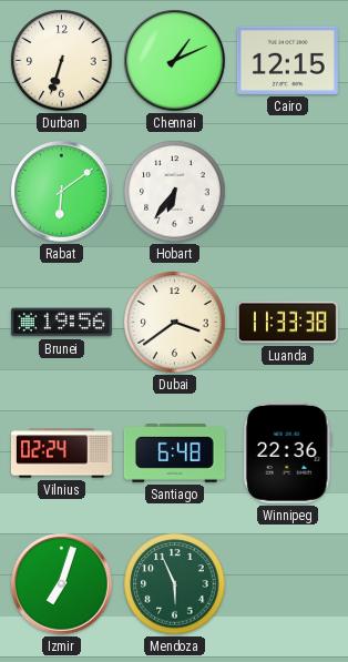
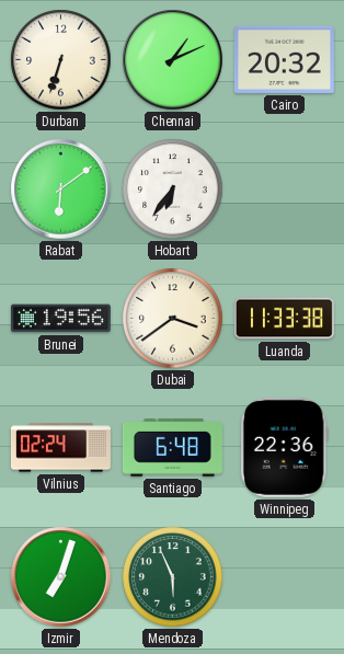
Cairo: 12:15 -> 20:32 (284, 59)
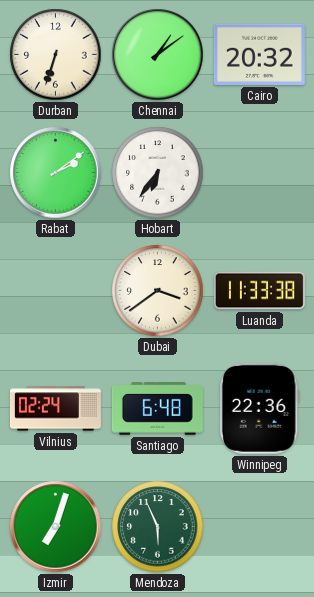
Chennai: 1:11 -> 1:09 (158, 55)
Rabat: 6:09 -> 2:09 (56, 173)
Brunei: 19:56 -> none (60, 319)
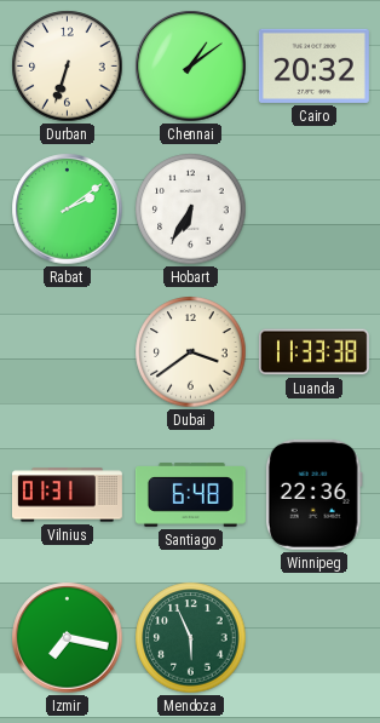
Hobart: 6:36 -> 6:35 (191, 210)
Vilnius: 02:24 -> 01:31 (67, 495)
Izmir: 7:03 -> 7:17 (68, 638)
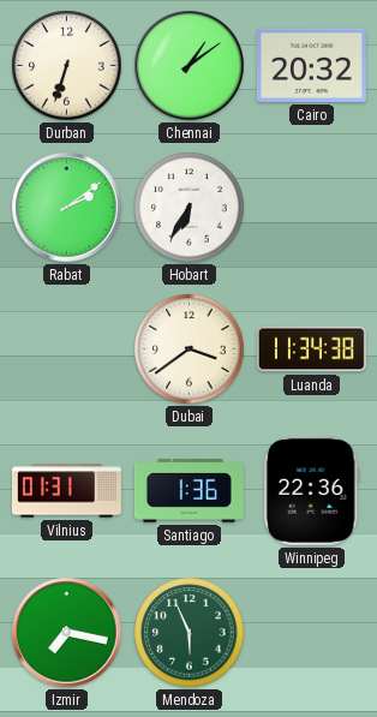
Luanda: 11:33 -> 11:34 (311, 349)
Santiago: 6:48 -> 1:36 (188, 491)
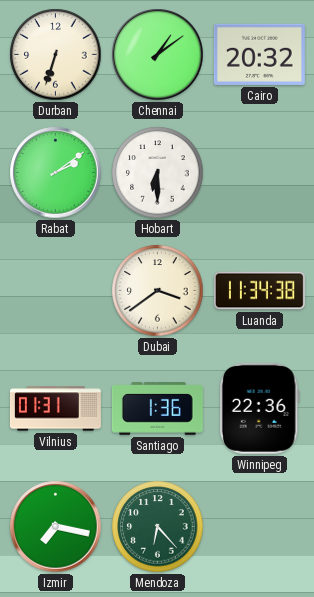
Hobart: 6:35 -> 6:30 (158, 173)
Mendoza: 5:56 -> 6:23 (158, 527)
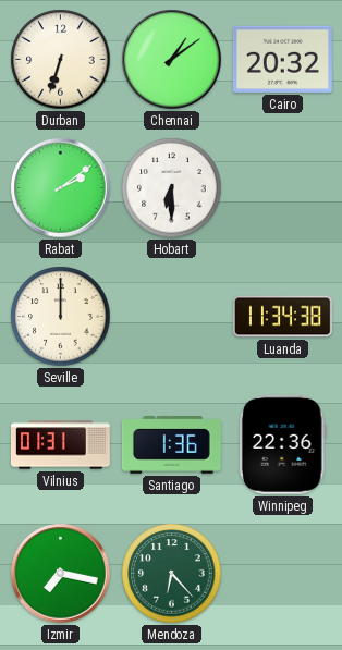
Seville: none -> 12:00 (61, 317)
Dubai: 3:39 -> none (158, 291)
